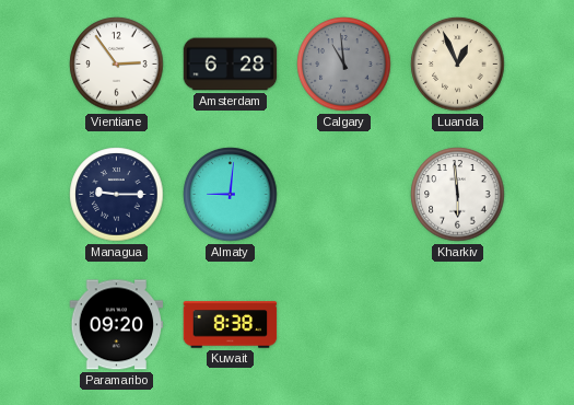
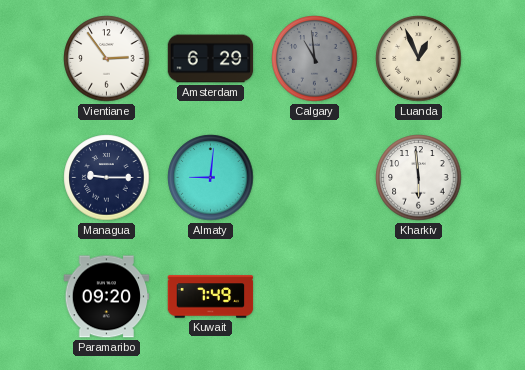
Amsterdam: 6:28 -> 6:29 (211, 59)
Kuwait: 8:38 -> 7:49 (211, 297)
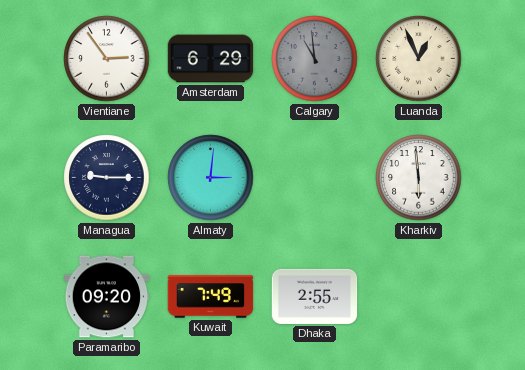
Almaty: 9:01 -> 3:01 (211, 178)
Dhaka: none -> 2:55 (315, 296)
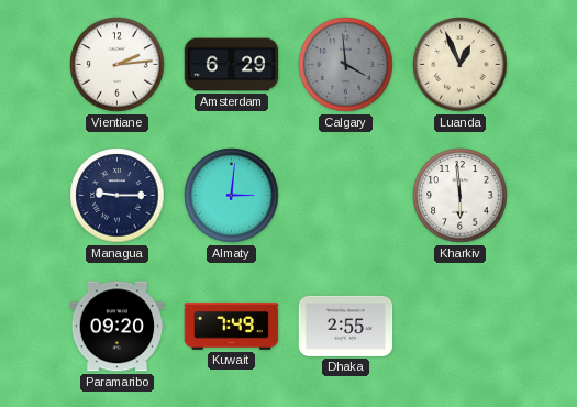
Vientiane: 2:54 -> 2:14 (118, 65)
Calgary: 10:59 -> 3:59 (346, 65)
